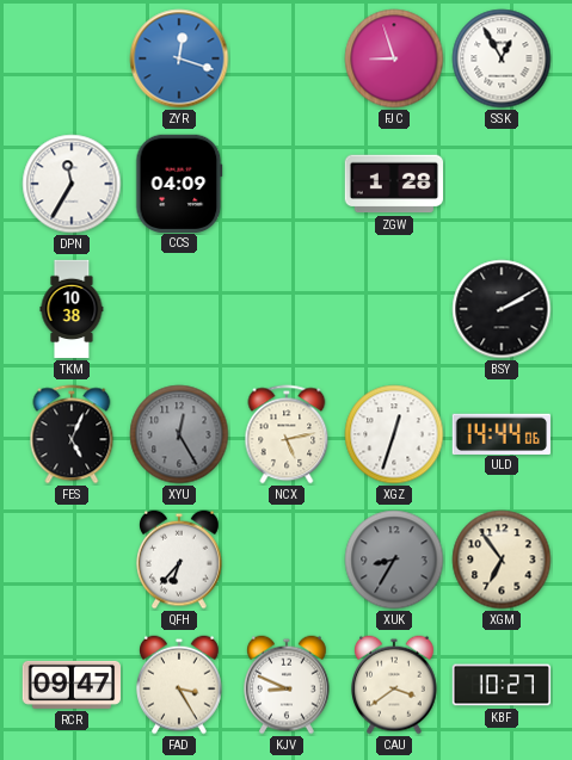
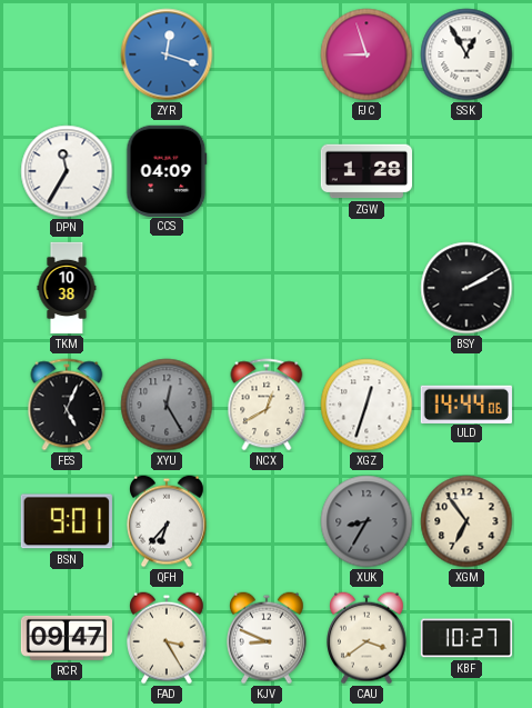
NCX: 5:13 -> 12:40 (267, 405)
BSN: none -> 9:01 (67, 521)
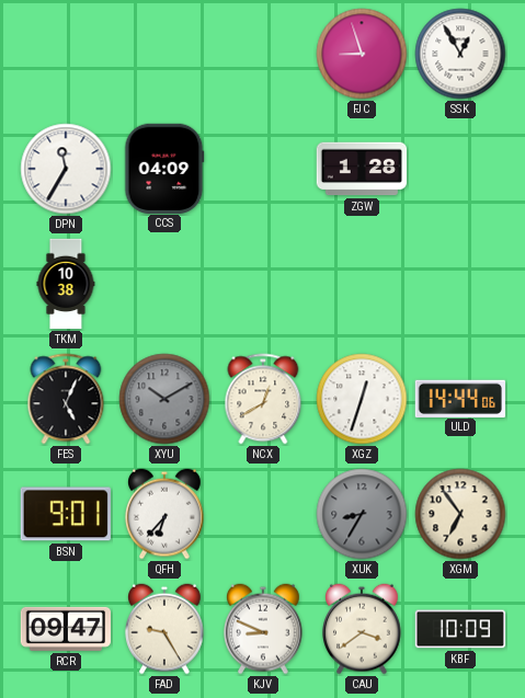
ZYR: 12:18 -> none (167, 54)
BSY: 2:10 -> none (466, 288)
XYU: 12:25 -> 10:10 (164, 399)
FAD: 3:25 -> 9:25 (166, 629)
KBF: 10:27 -> 10:09 (460, 629)
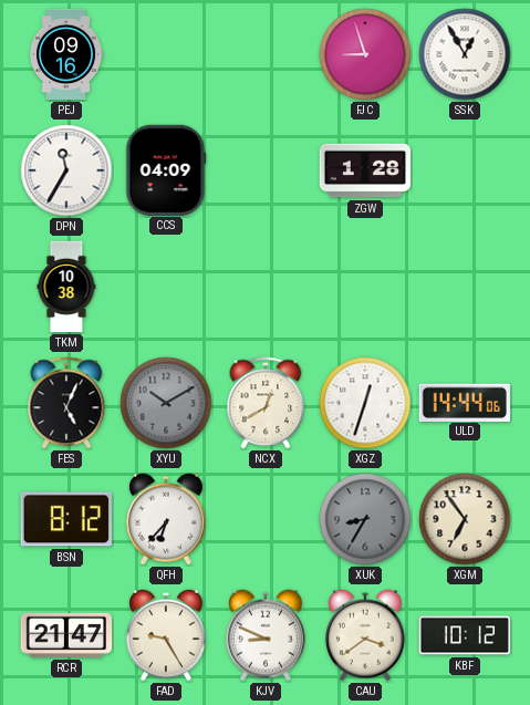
PEJ: none -> 09:16 (66, 54)
BSN: 9:01 -> 8:12 (66, 519)
RCR: 09:47 -> 21:47 (65, 635)
KBF: 10:09 -> 10:12 (465, 635)
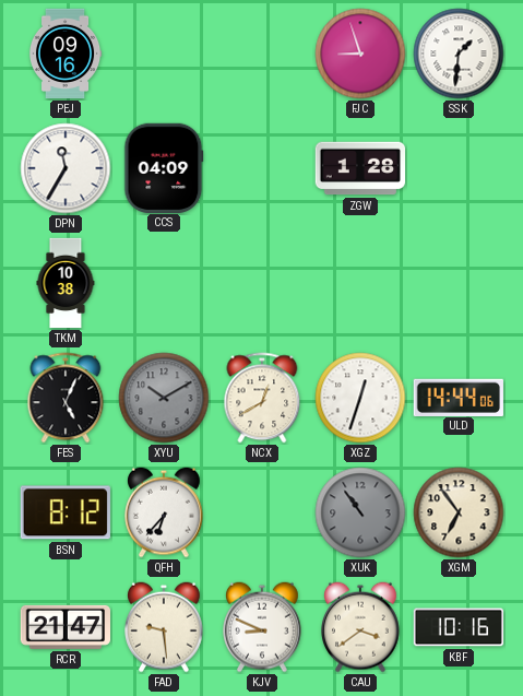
SSK: 12:55 -> 1:31 (459, 54)
XUK: 8:35 -> 10:54 (360, 512)
FAD: 9:25 -> 9:29 (165, 627)
KBF: 10:12 -> 10:16 (459, 627)
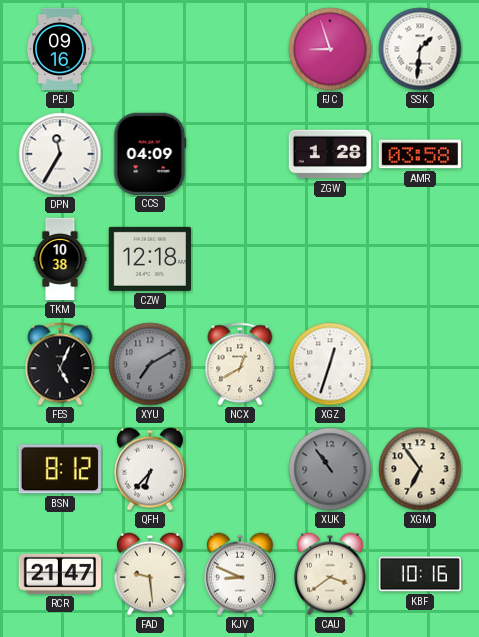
AMR: none -> 03:58 (419, 154)
CZW: none -> 12:18 (149, 259)
XYU: 10:10 -> 7:10 (150, 364)
ULD: 14:44 -> none (459, 397)
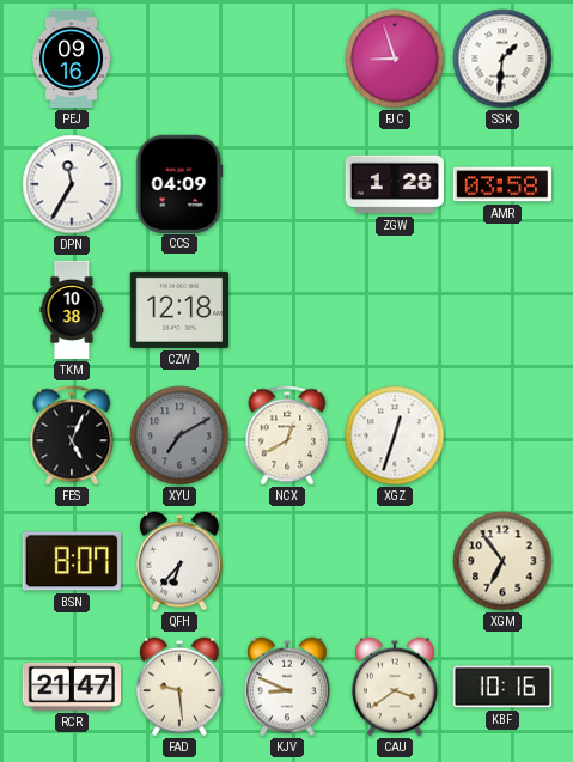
BSN: 8:12 -> 8:07 (72, 561)
XUK: 10:54 -> none (330, 469)
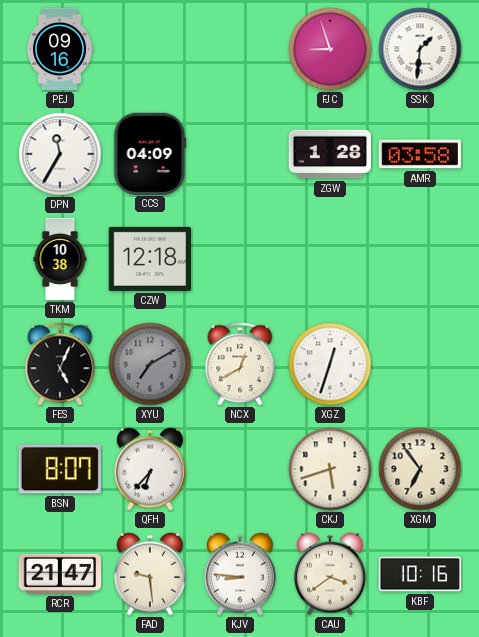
CKJ: none -> 5:42 (330, 469)
KJV: 8:49 -> 8:46 (241, 574)
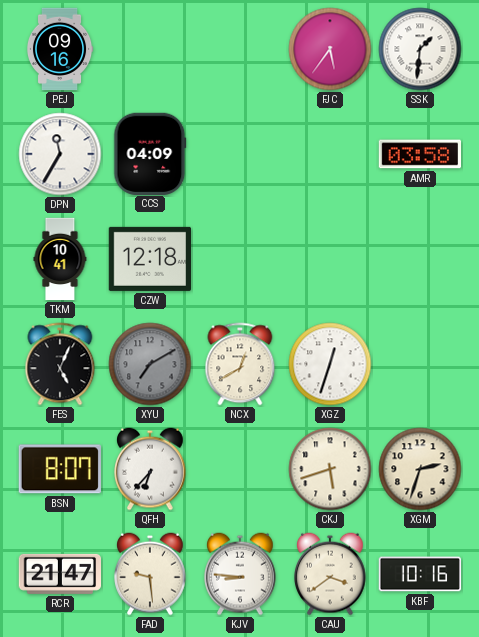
FJC: 8:57 -> 5:36 (330, 49)
ZGW: 1:28 -> none (329, 154)
TKM: 10:38 -> 10:41 (60, 259)
XGM: 6:54 -> 2:33 (420, 469)
